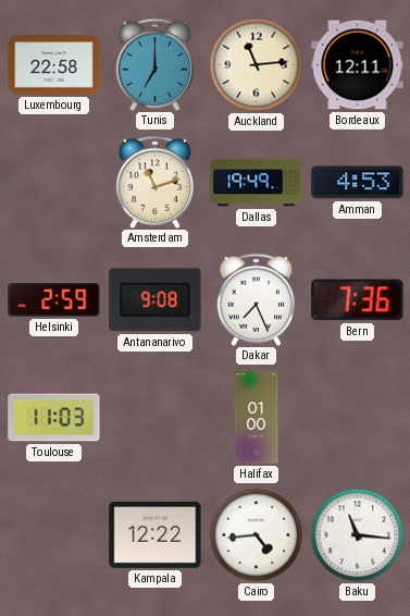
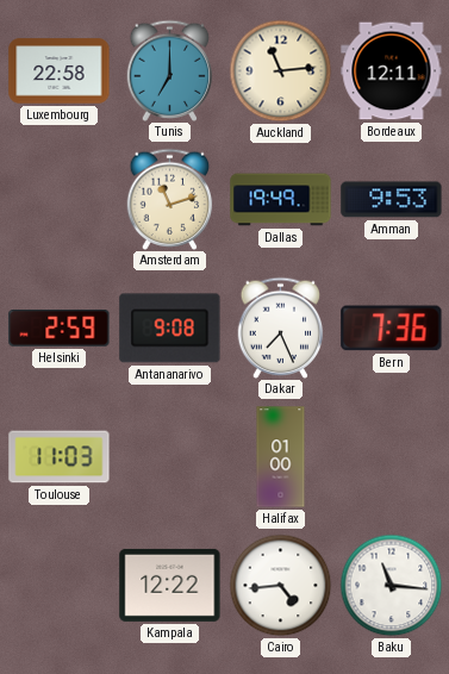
Amman: 4:53 -> 9:53 (392, 200)
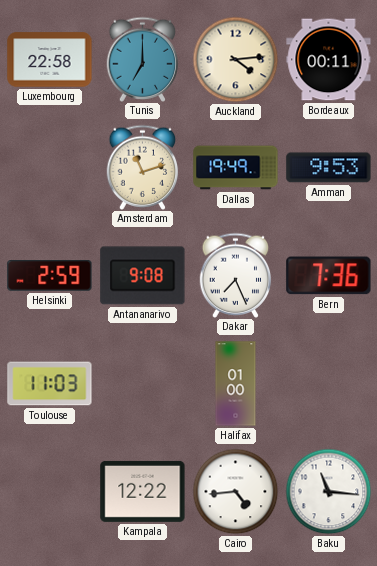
Auckland: 11:14 -> 4:14 (236, 60)
Bordeaux: 12:11 -> 00:11 (329, 60)
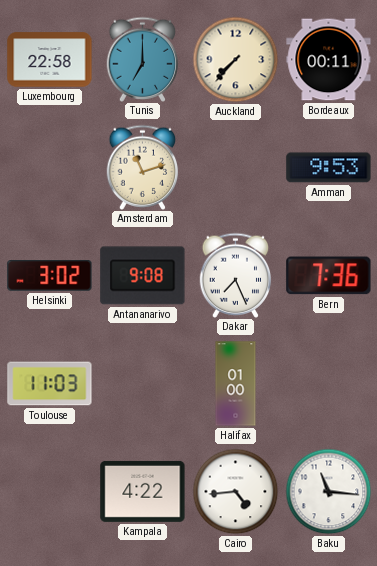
Auckland: 4:14 -> 7:37 (236, 60)
Dallas: 19:49 -> none (236, 168)
Helsinki: 2:59 -> 3:02 (50, 276)
Kampala: 12:22 -> 4:22 (143, 491)
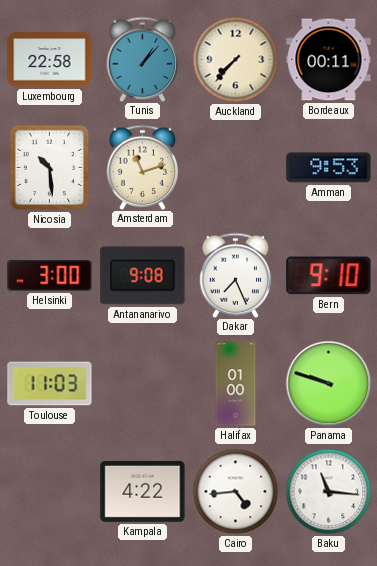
Tunis: 7:00 -> 1:07 (143, 59)
Nicosia: none -> 10:29 (50, 168)
Helsinki: 3:02 -> 3:00 (50, 276)
Bern: 7:36 -> 9:10 (329, 276)
Panama: none -> 9:48 (329, 384)
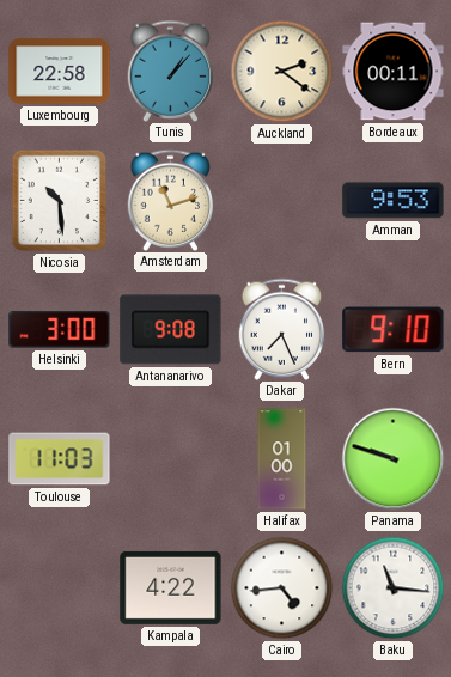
Auckland: 7:37 -> 2:21 (282, 72)
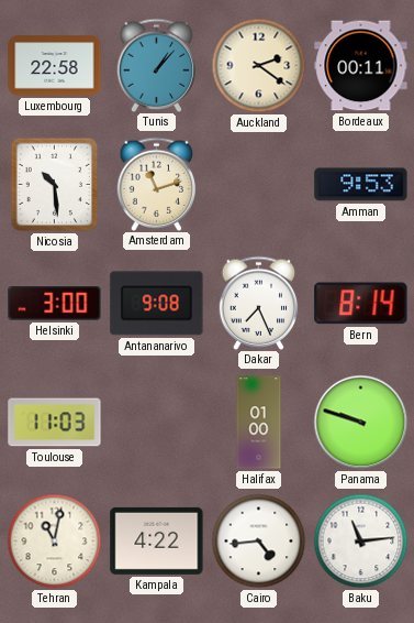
Bern: 9:10 -> 8:14 (361, 304)
Tehran: none -> 11:02 (55, 542)
Baku: 11:16 -> 11:14 (361, 542)
